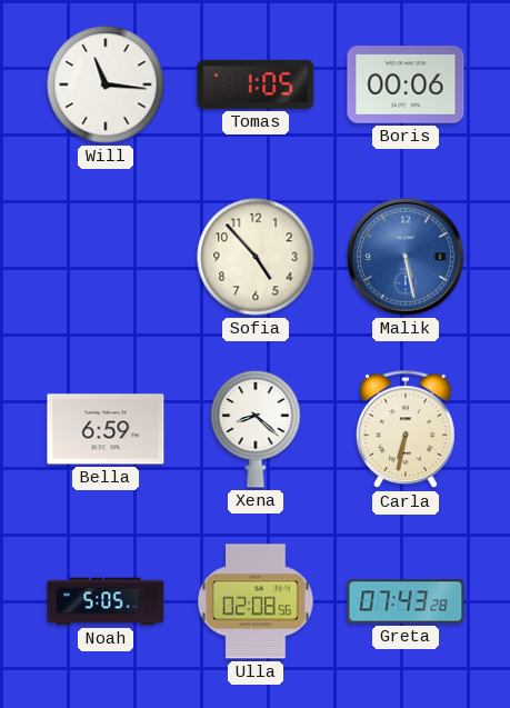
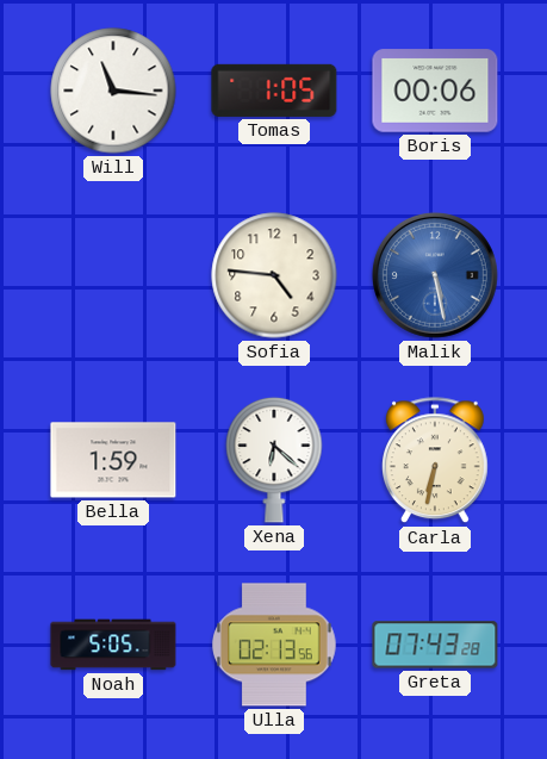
Sofia: 4:53 -> 4:46 (274, 275)
Bella: 6:59 -> 1:59 (113, 460)
Xena: 8:22 -> 6:22 (274, 460)
Ulla: 02:08 -> 02:13 (275, 645)
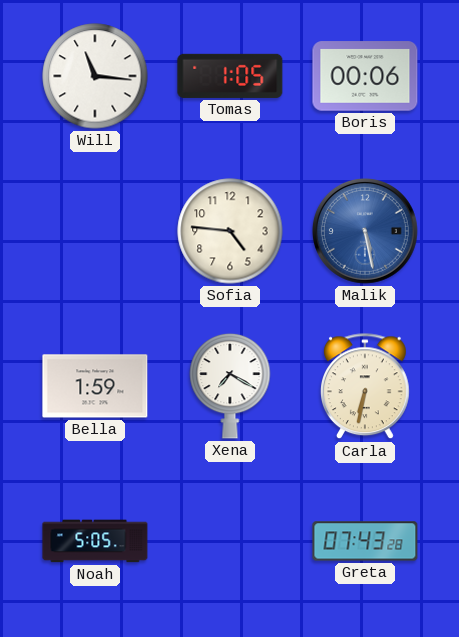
Xena: 6:22 -> 7:20 (230, 386)
Ulla: 02:13 -> none (275, 645)
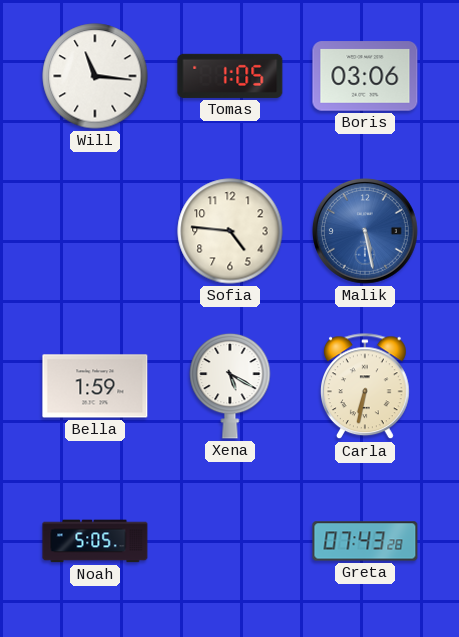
Boris: 00:06 -> 03:06 (365, 76)
Xena: 7:20 -> 5:20 (230, 386)
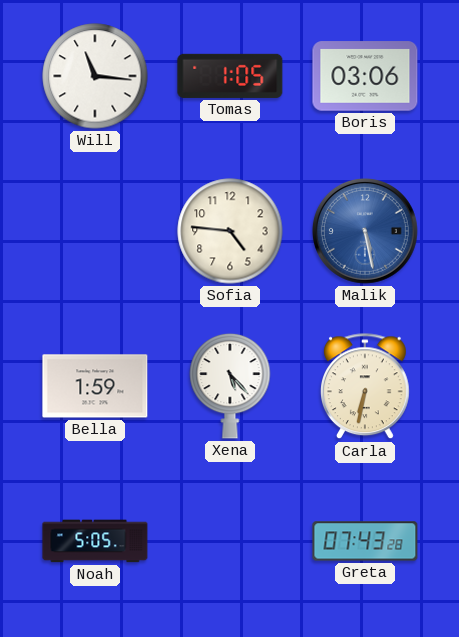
Xena: 5:20 -> 5:23 (230, 386)
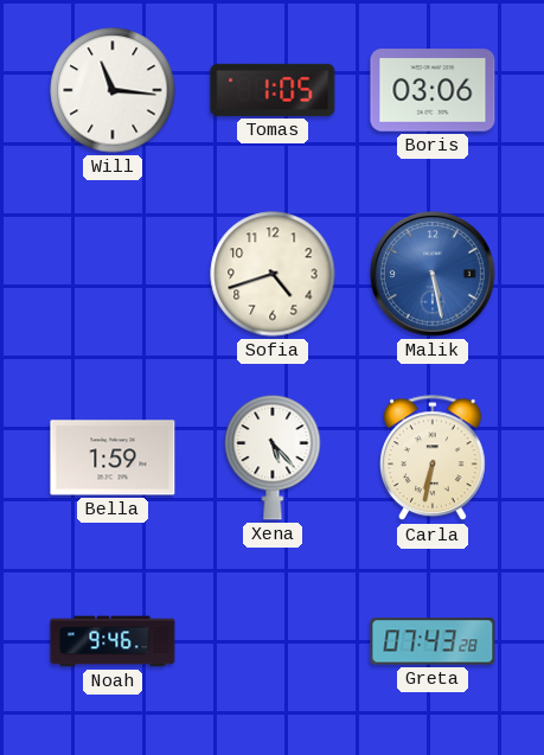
Sofia: 4:46 -> 4:42 (273, 274)
Noah: 5:05 -> 9:46 (113, 641)
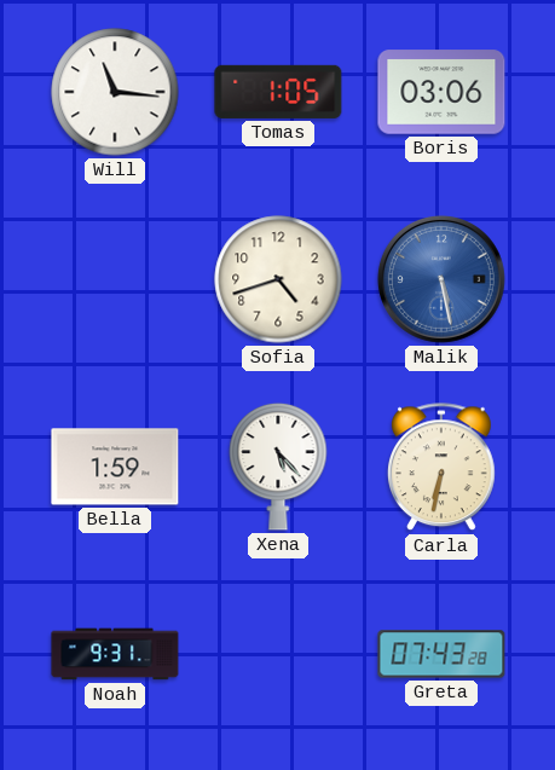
Noah: 9:46 -> 9:31 (115, 654)
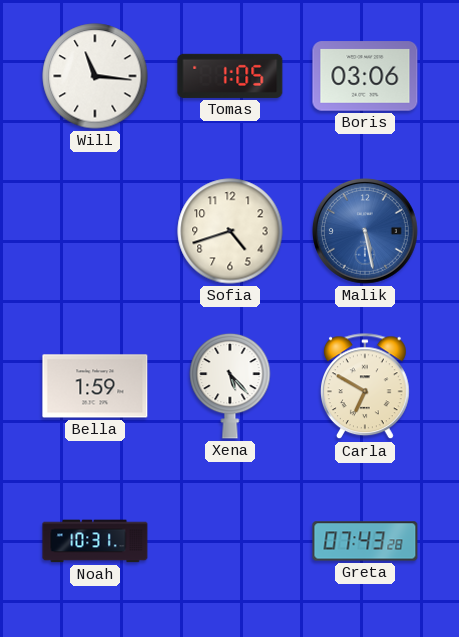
Carla: 6:32 -> 6:50 (365, 387)
Noah: 9:31 -> 10:31 (95, 541)
